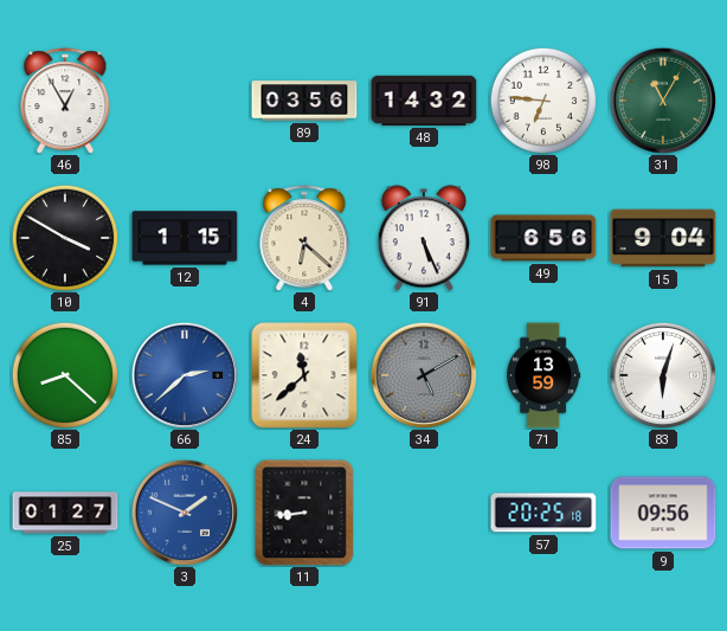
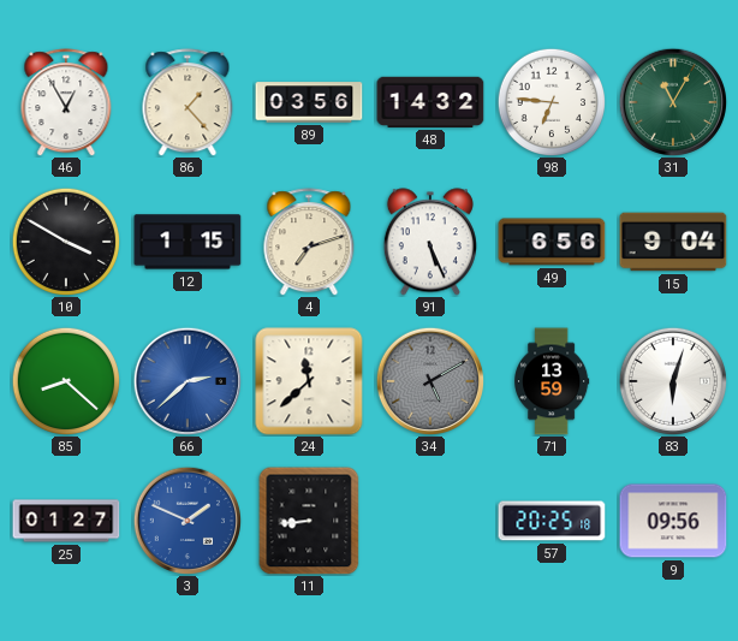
86: none -> 1:23 (188, 102)
4: 6:22 -> 7:12 (309, 242)
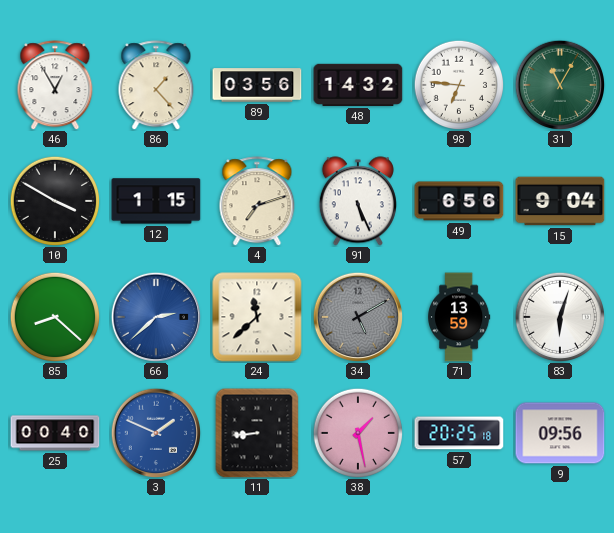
25: 01:27 -> 00:40 (55, 433)
38: none -> 1:28 (357, 432)
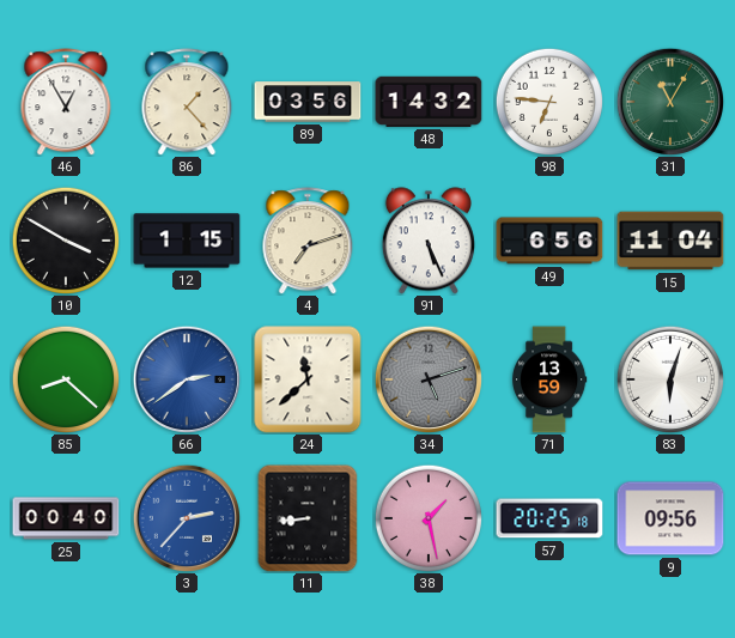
15: 9:04 -> 11:04 (670, 241)
66: 2:38 -> 2:39 (186, 378)
34: 5:10 -> 5:12 (427, 378)
3: 1:49 -> 2:37 (186, 517)
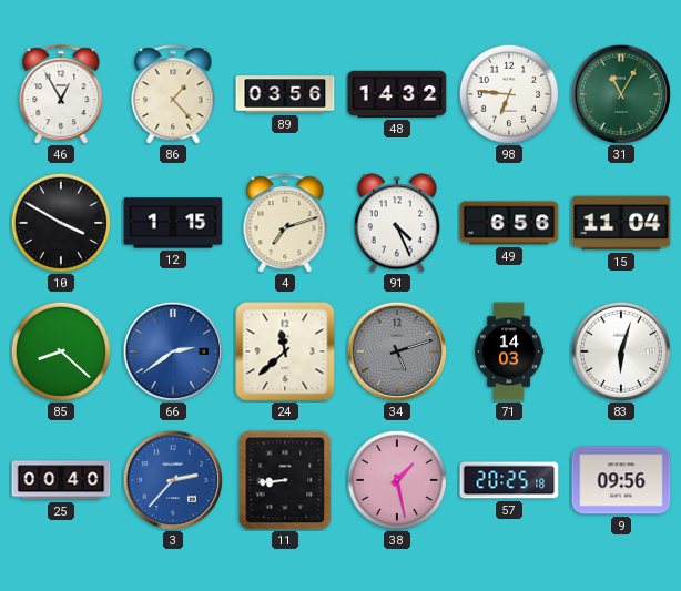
91: 5:26 -> 4:26 (397, 223)
71: 13:59 -> 14:03 (510, 351)
